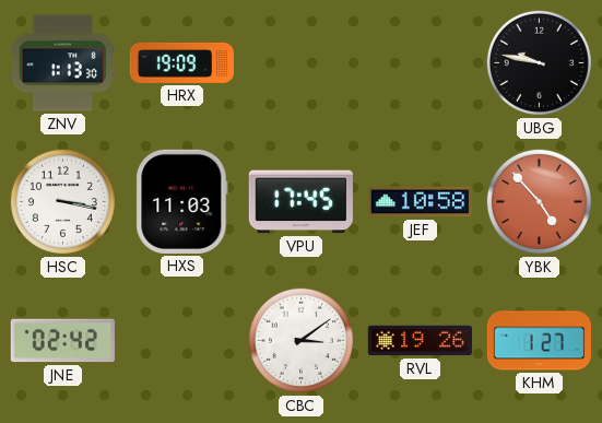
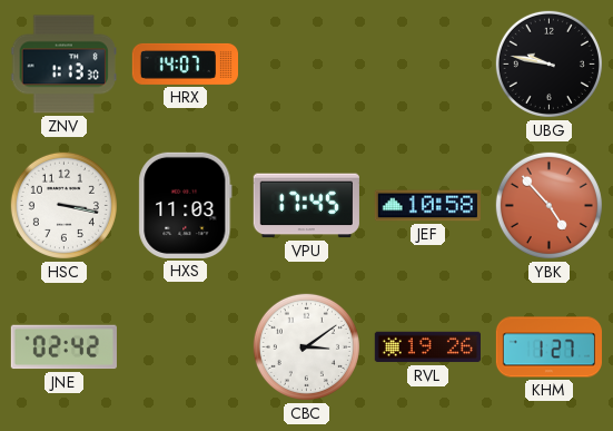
HRX: 19:09 -> 14:07 (185, 63)
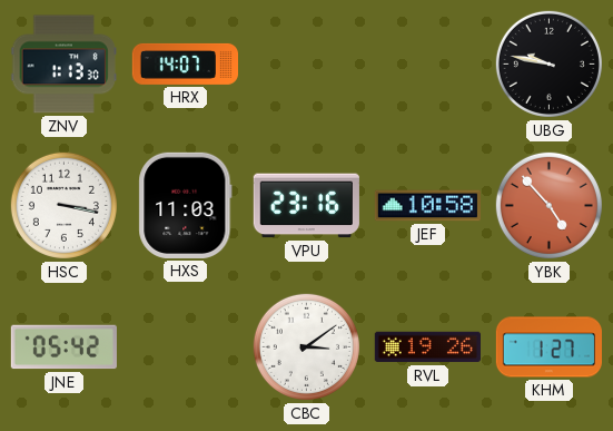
VPU: 17:45 -> 23:16 (306, 206)
JNE: 02:42 -> 05:42 (63, 347)
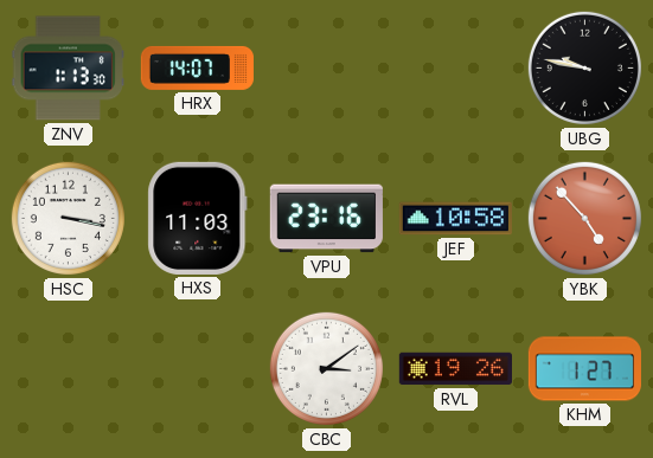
JNE: 05:42 -> none (63, 347)
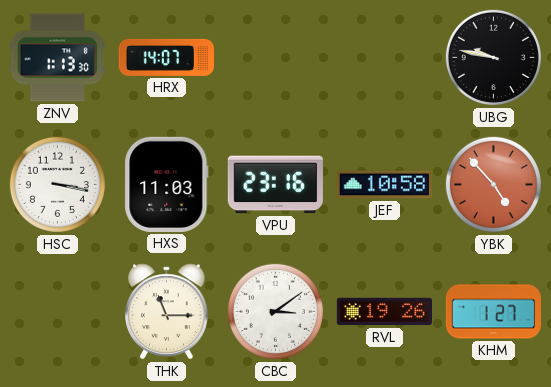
THK: none -> 11:15 (167, 312)
